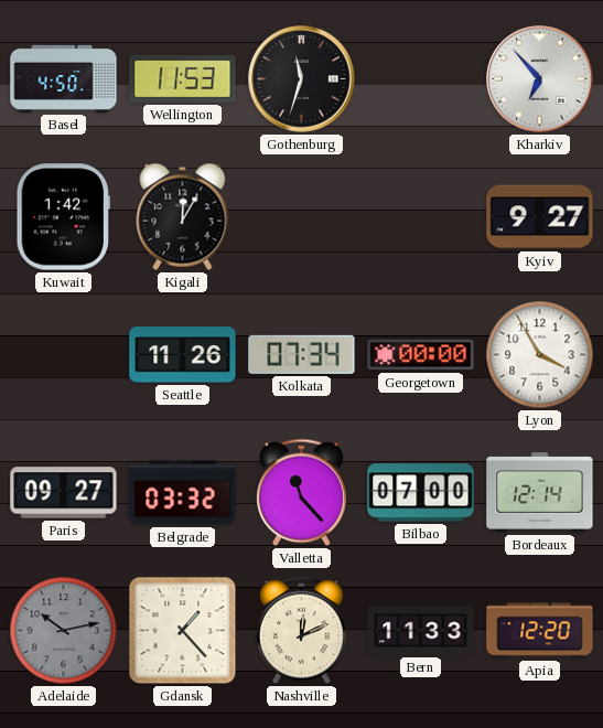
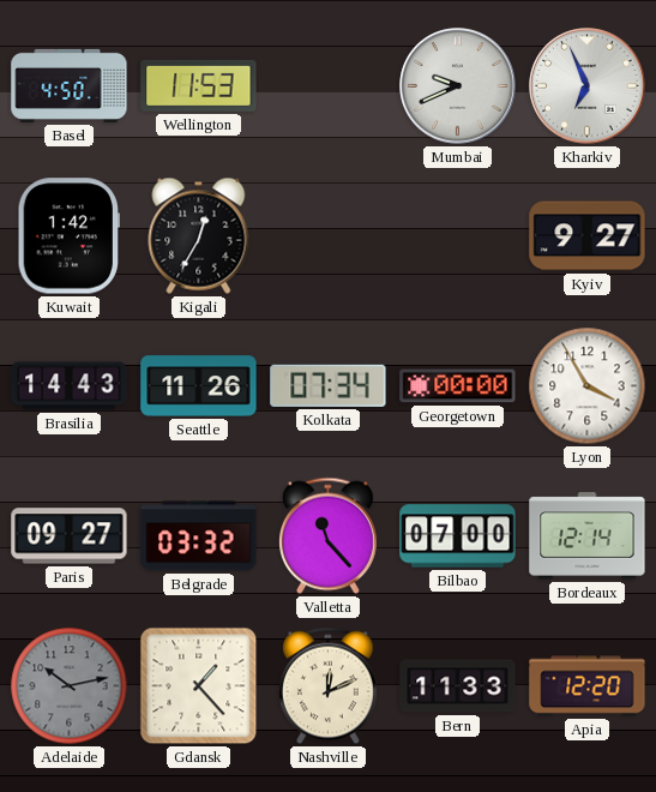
Gothenburg: 11:33 -> none (302, 79)
Mumbai: none -> 9:41 (458, 86)
Kharkiv: 6:53 -> 6:56 (588, 86)
Kigali: 12:05 -> 12:35 (199, 235)
Brasilia: none -> 14:43 (70, 386)
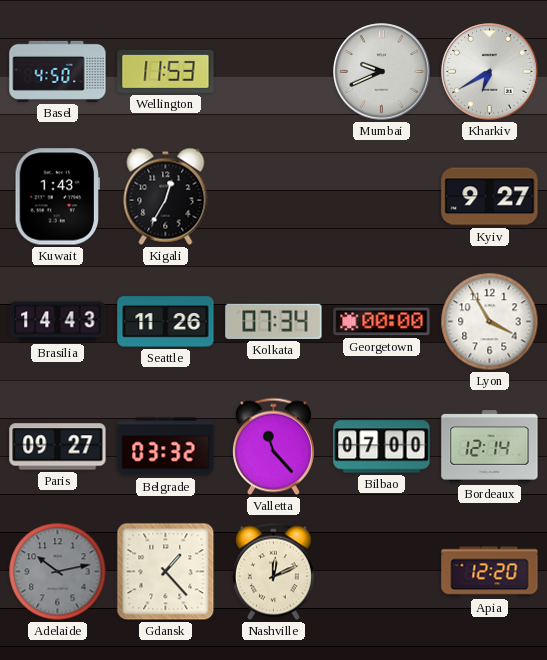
Kharkiv: 6:56 -> 6:40 (490, 72)
Kuwait: 1:42 -> 1:43 (57, 197)
Bern: 11:33 -> none (458, 686)
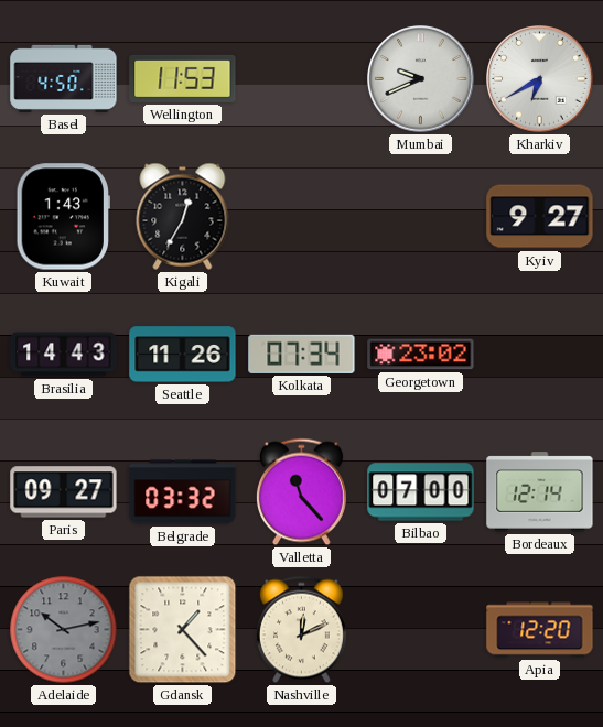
Georgetown: 00:00 -> 23:02 (421, 355)
Lyon: 3:55 -> none (490, 322)
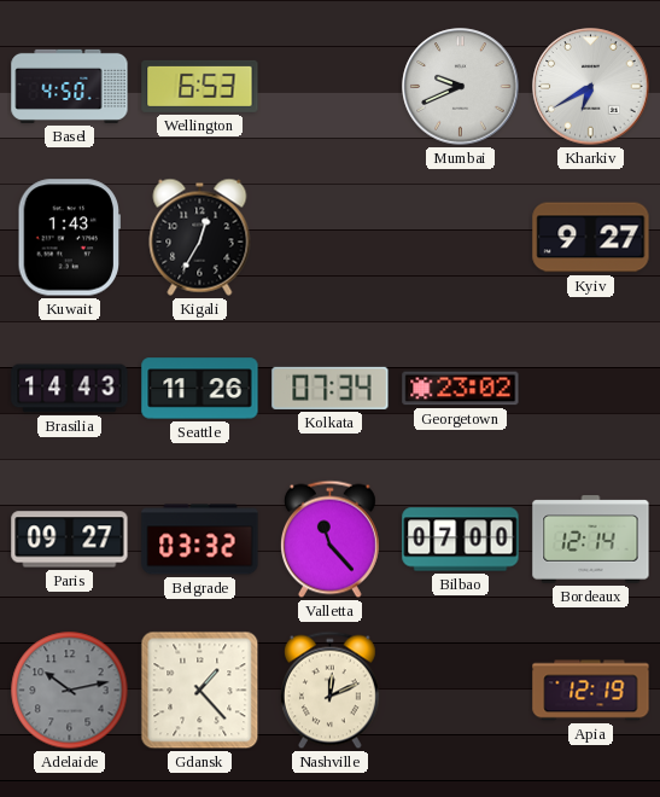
Wellington: 11:53 -> 6:53 (200, 86)
Apia: 12:20 -> 12:19 (591, 691)
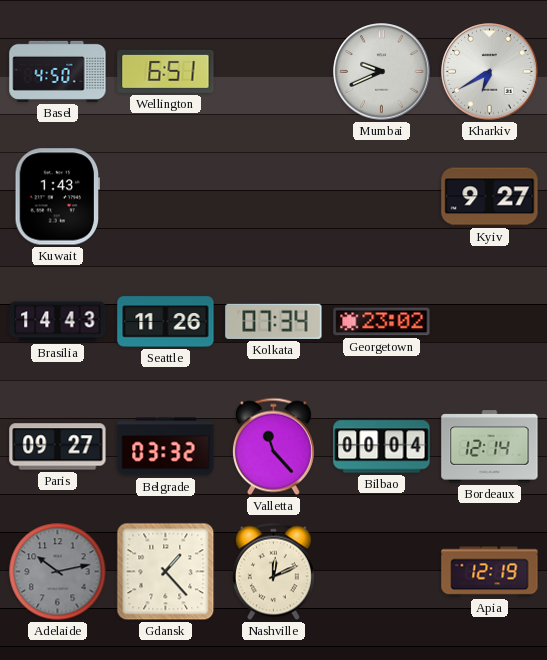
Wellington: 6:53 -> 6:51 (166, 71)
Kigali: 12:35 -> none (200, 237)
Bilbao: 07:00 -> 00:04 (382, 447)
